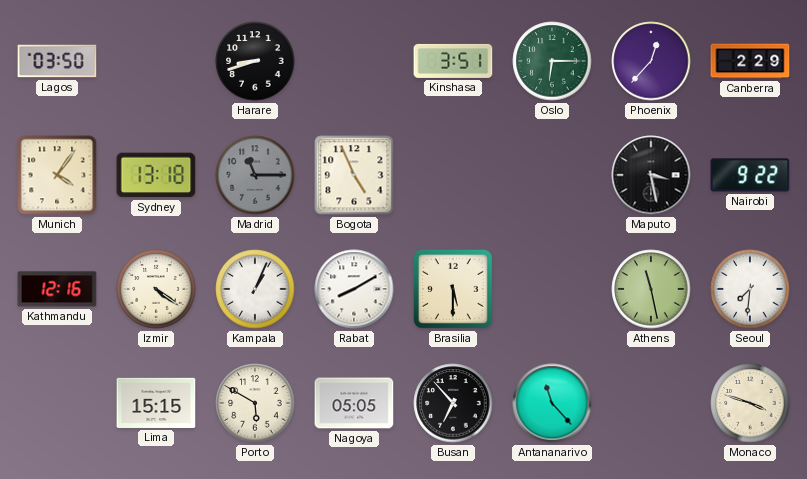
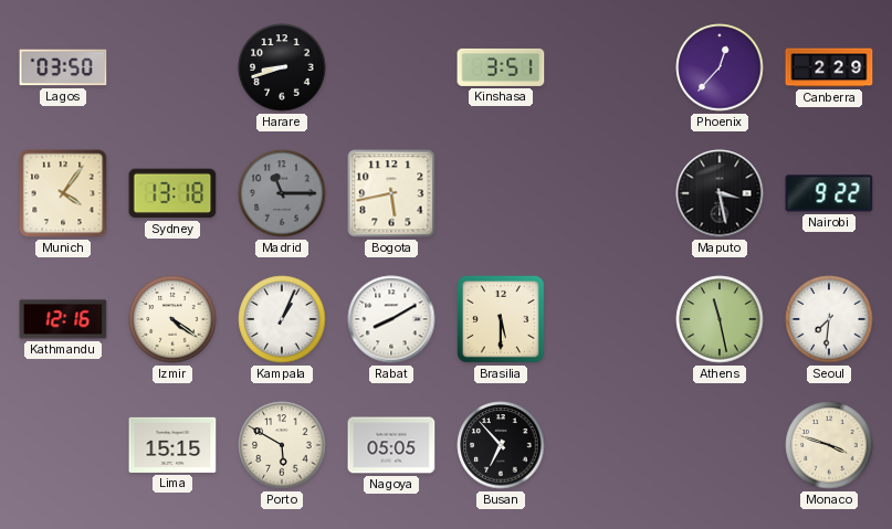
Oslo: 6:15 -> none (552, 61)
Bogota: 4:56 -> 5:43 (391, 193)
Antananarivo: 11:23 -> none (552, 403)
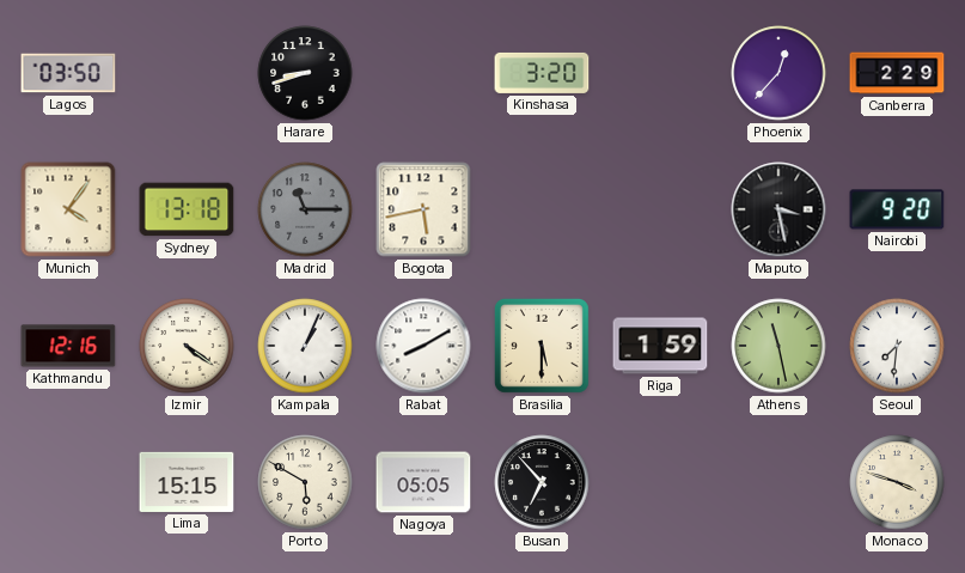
Kinshasa: 3:51 -> 3:20 (542, 73)
Nairobi: 9:22 -> 9:20 (897, 209)
Riga: none -> 1:59 (660, 346)
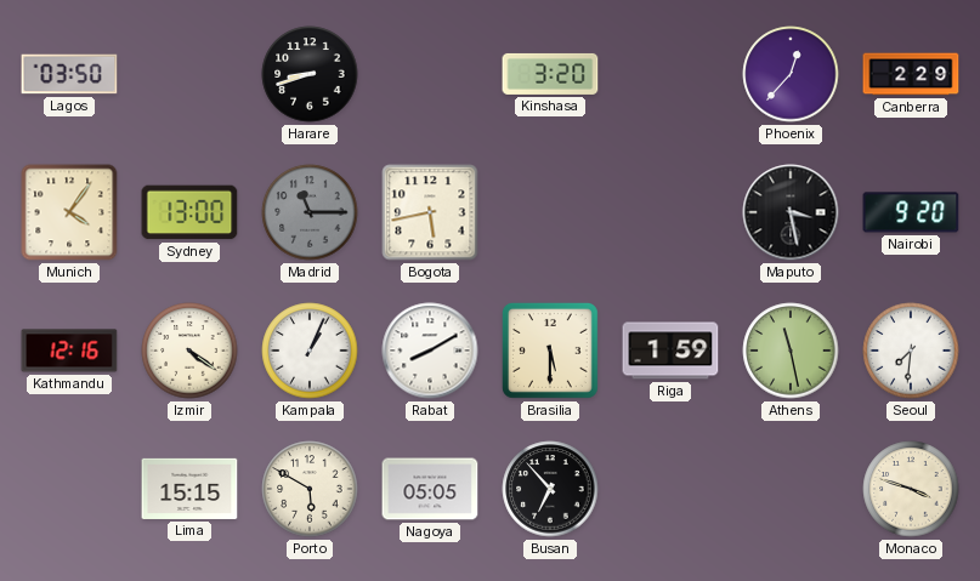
Sydney: 13:18 -> 13:00 (189, 212)
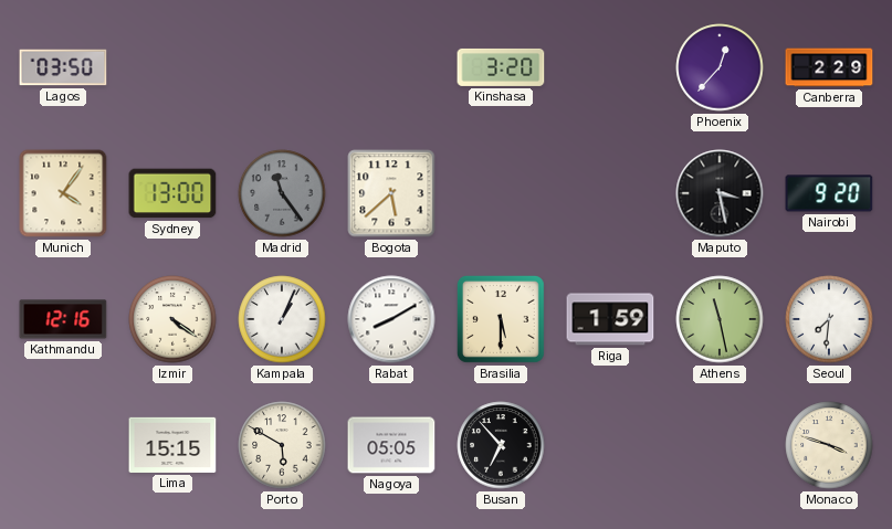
Harare: 8:42 -> none (310, 74)
Madrid: 11:15 -> 11:24 (282, 193)
Bogota: 5:43 -> 5:38 (391, 193)
